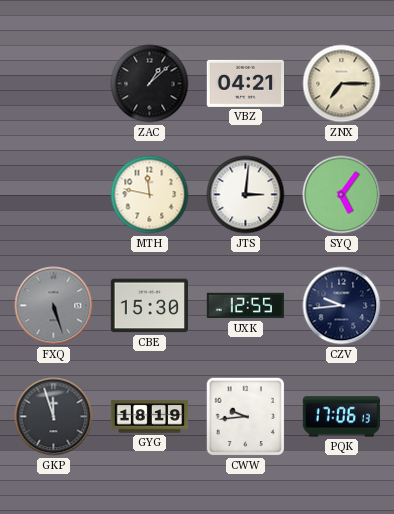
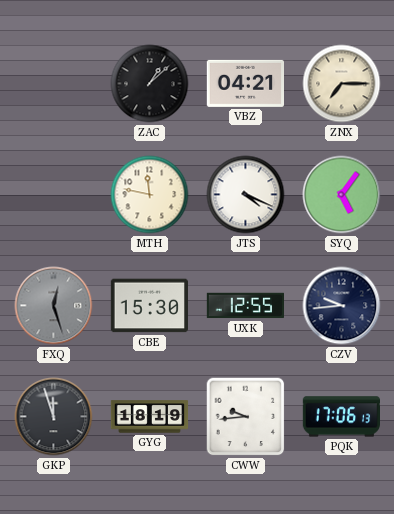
JTS: 3:01 -> 4:19 (246, 195)
FXQ: 5:27 -> 12:27 (54, 306)
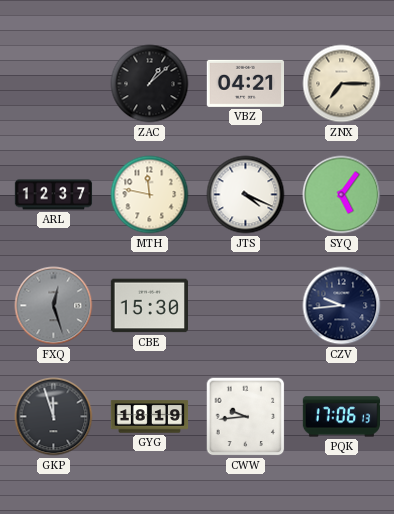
ARL: none -> 12:37 (54, 195)
UXK: 12:55 -> none (245, 306)
